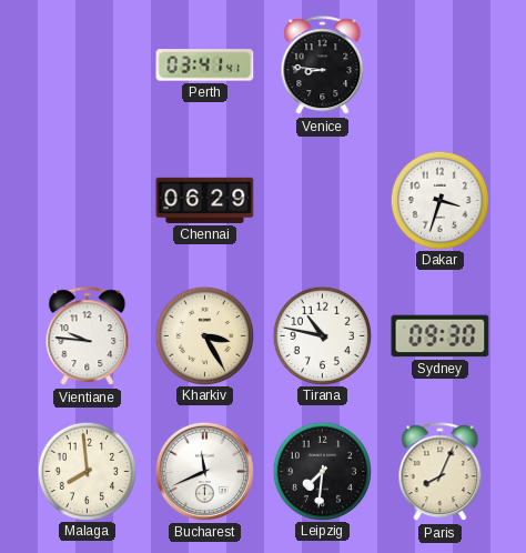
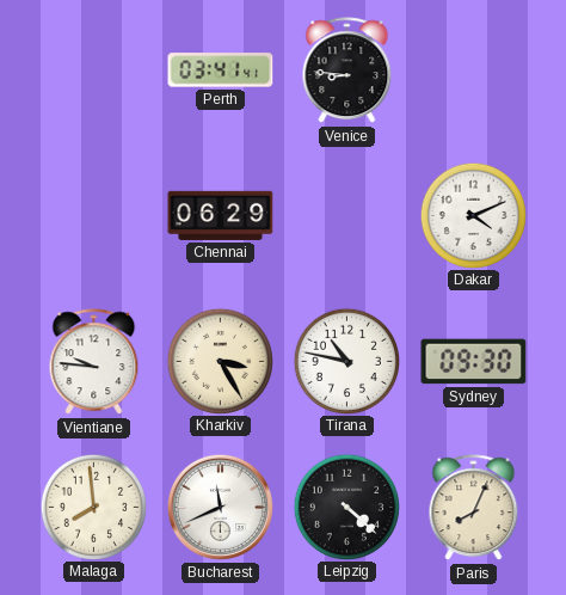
Dakar: 3:33 -> 4:11 (473, 215)
Leipzig: 7:31 -> 4:22 (346, 507)
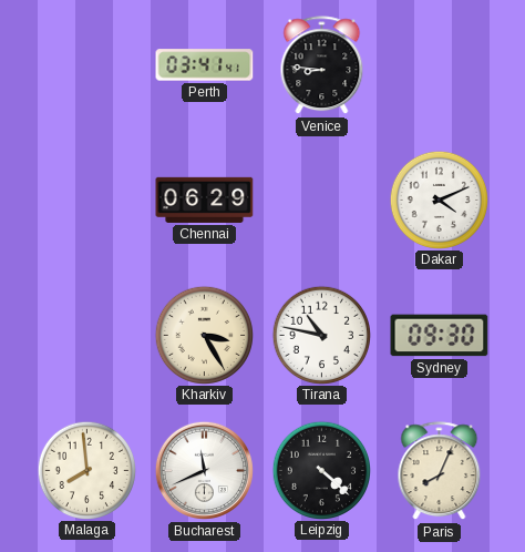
Vientiane: 9:46 -> none (94, 362)
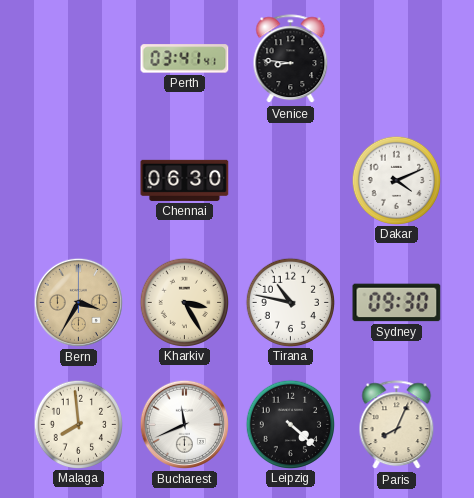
Chennai: 06:29 -> 06:30 (185, 180)
Bern: none -> 3:35 (78, 302)
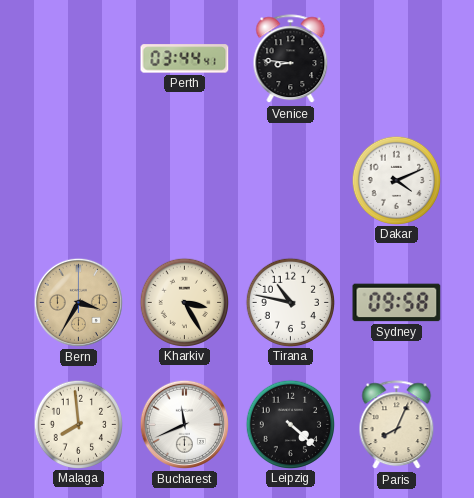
Perth: 03:41 -> 03:44 (185, 59)
Chennai: 06:30 -> none (185, 180)
Sydney: 09:30 -> 09:58 (397, 303)
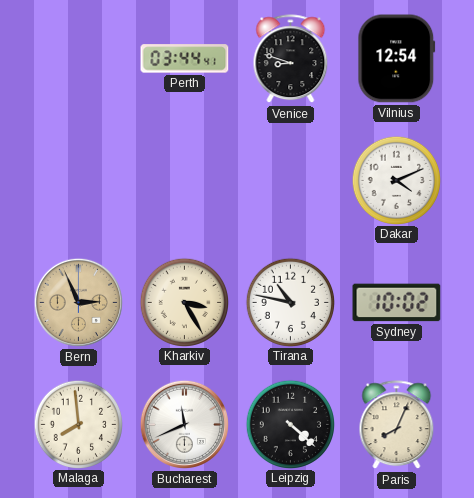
Venice: 8:46 -> 8:48 (291, 59)
Vilnius: none -> 12:54 (397, 59)
Bern: 3:35 -> 2:56 (78, 302)
Sydney: 09:58 -> 10:02 (397, 303)
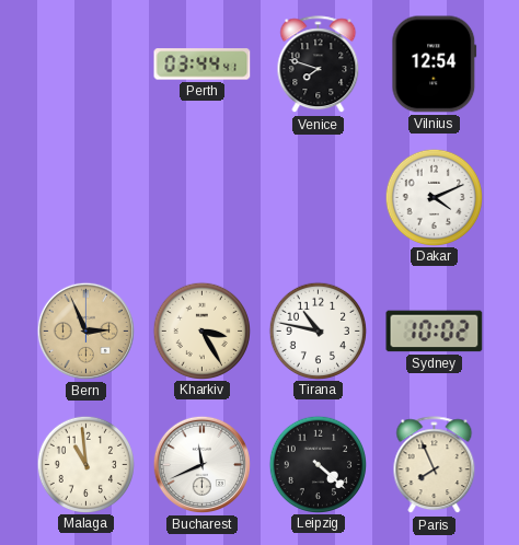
Venice: 8:48 -> 7:48 (319, 65)
Malaga: 7:59 -> 10:59 (85, 464)
Paris: 8:04 -> 7:56 (435, 465)
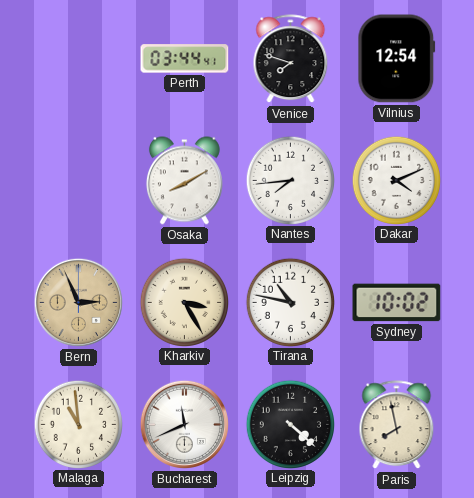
Osaka: none -> 8:10 (184, 181)
Nantes: none -> 7:44 (290, 180)
Paris: 7:56 -> 7:58 (397, 425)
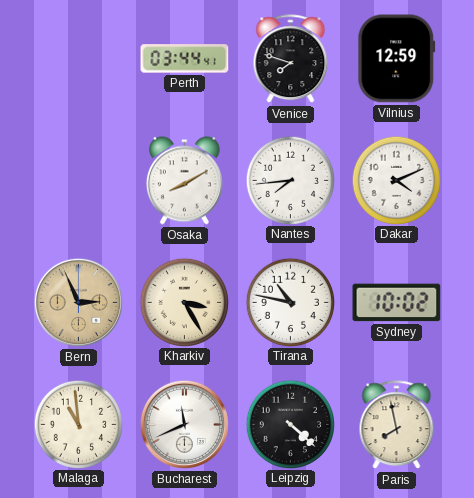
Vilnius: 12:54 -> 12:59 (397, 59)
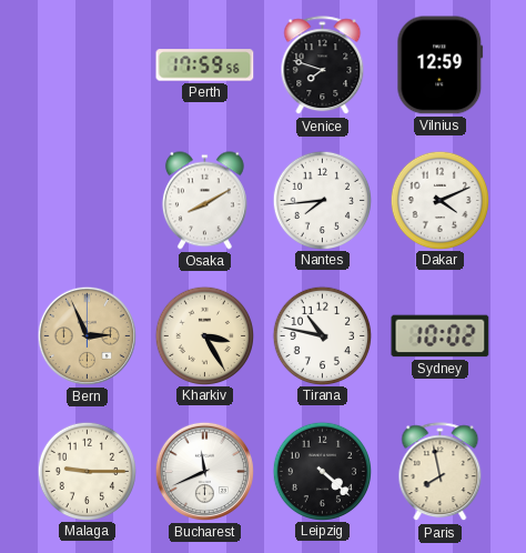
Perth: 03:44 -> 17:59 (205, 66)
Malaga: 10:59 -> 9:15 (87, 471)
